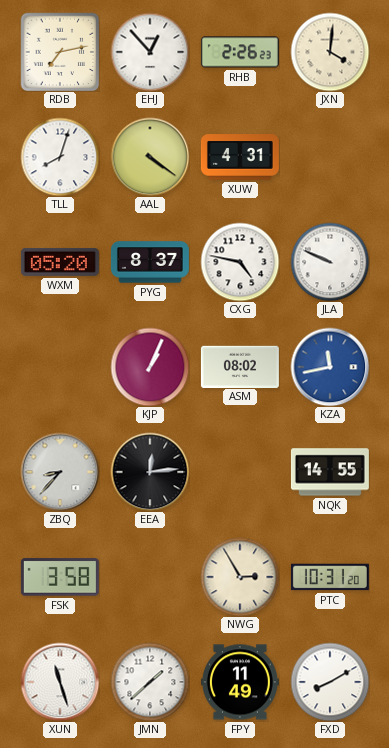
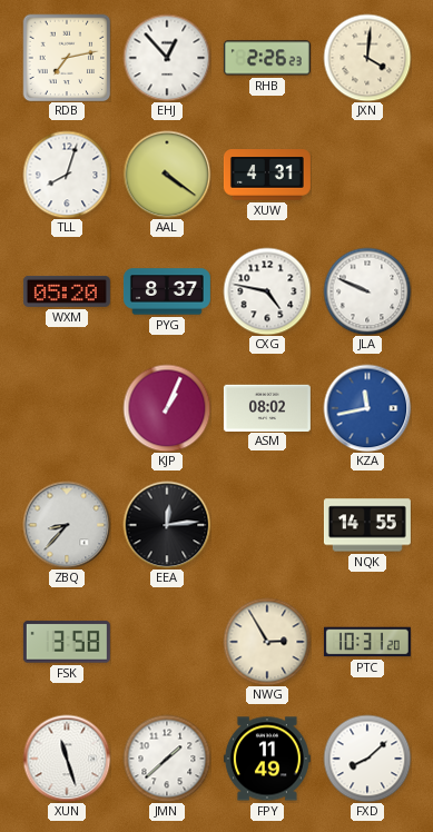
FXD: 8:10 -> 8:08 (367, 759)
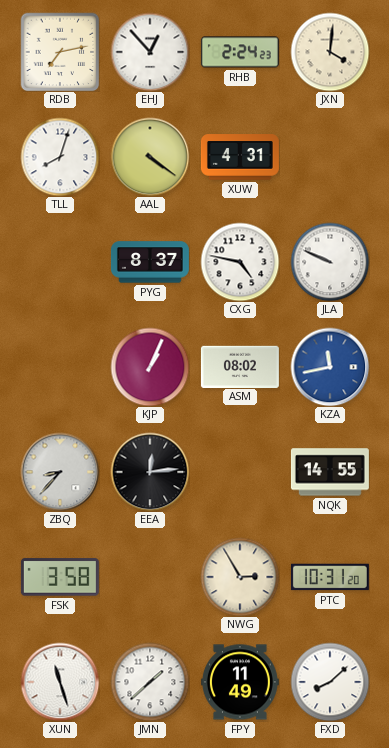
RHB: 2:26 -> 2:24 (240, 52)
WXM: 05:20 -> none (67, 291)
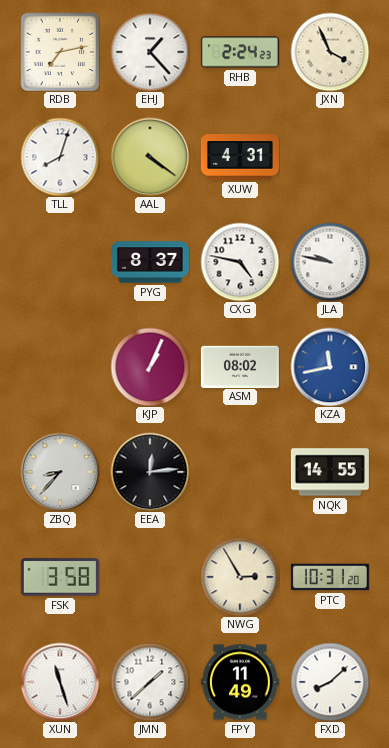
EHJ: 12:53 -> 1:23 (150, 52)
JXN: 4:01 -> 3:56 (330, 52)
JLA: 9:49 -> 9:47 (330, 262)
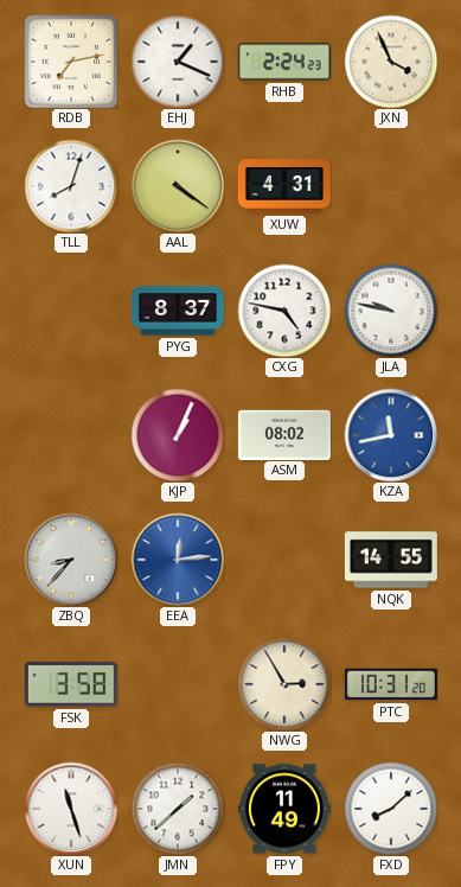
EHJ: 1:23 -> 1:19 (178, 62)
EEA dial: black -> blue (178, 560)
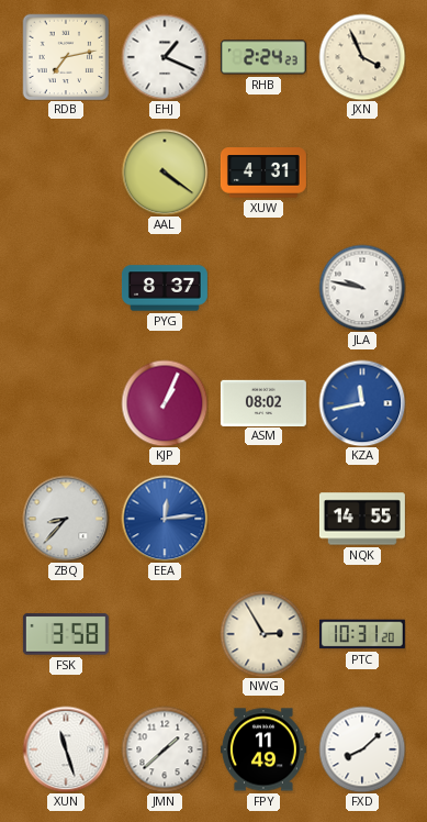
TLL: 8:03 -> none (71, 186)
CXG: 4:47 -> none (284, 311)
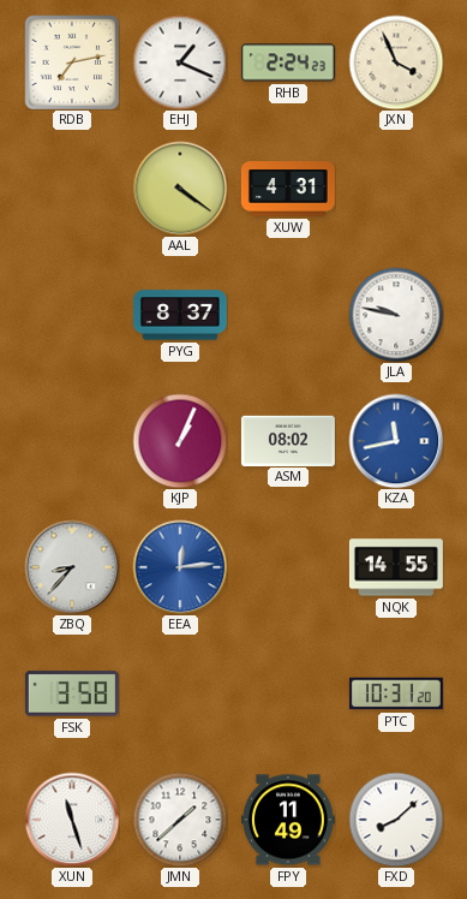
NWG: 2:55 -> none (263, 634)
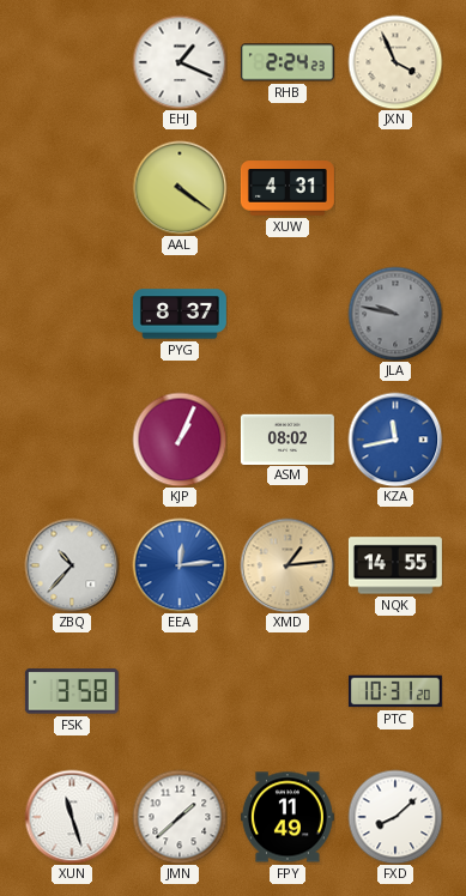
RDB: 7:13 -> none (72, 62)
JLA dial: white -> grey (395, 314)
ZBQ: 8:37 -> 10:37 (72, 565)
XMD: none -> 1:14 (288, 565)
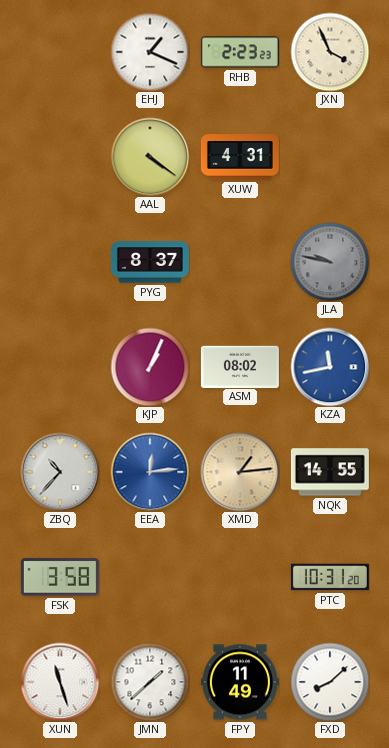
RHB: 2:24 -> 2:23 (240, 52)
